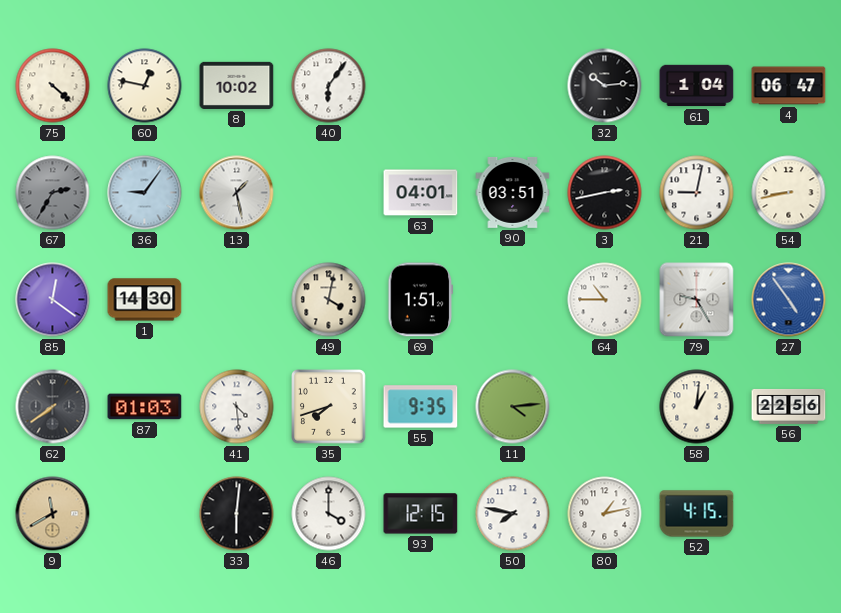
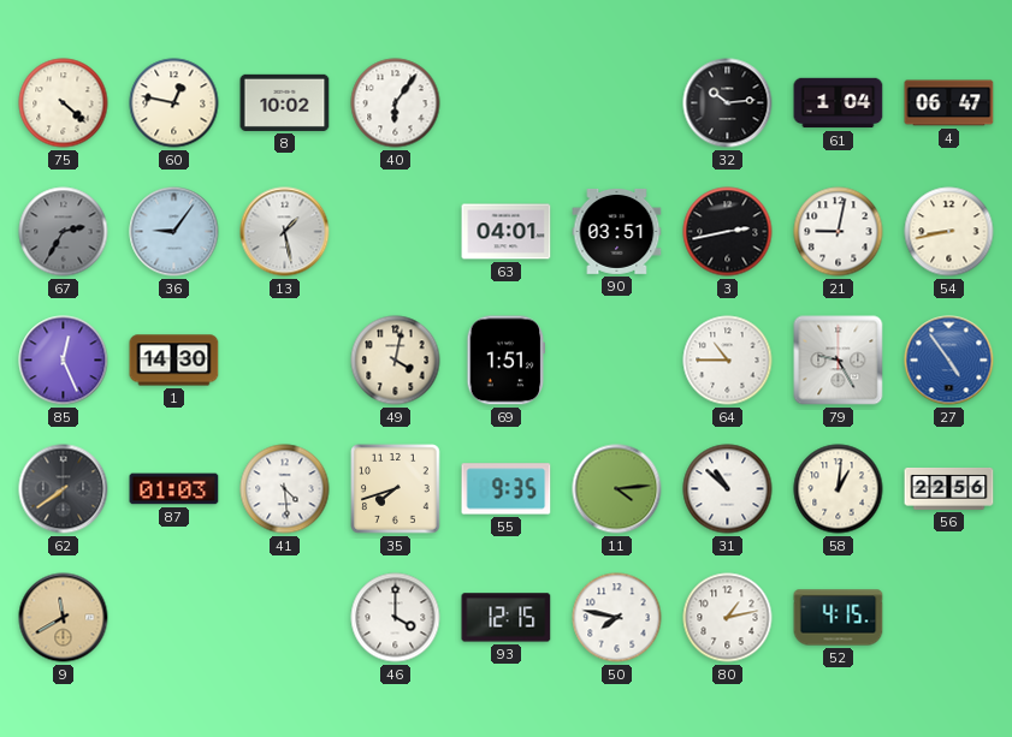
85: 12:21 -> 12:26 (64, 361)
31: none -> 10:52 (728, 489)
33: 6:01 -> none (237, 514)
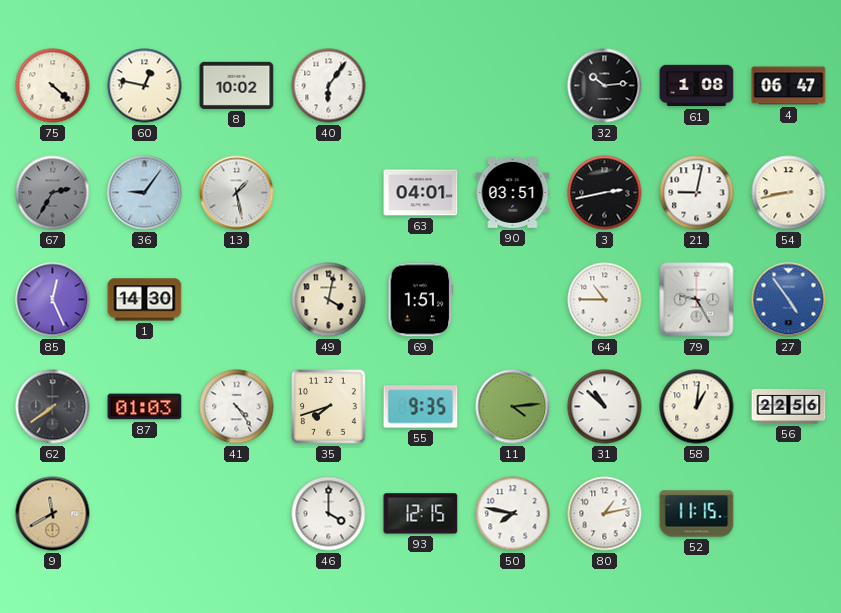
61: 1:04 -> 1:08 (697, 86)
41: 4:29 -> 4:24 (237, 407)
52: 4:15 -> 11:15 (697, 514)
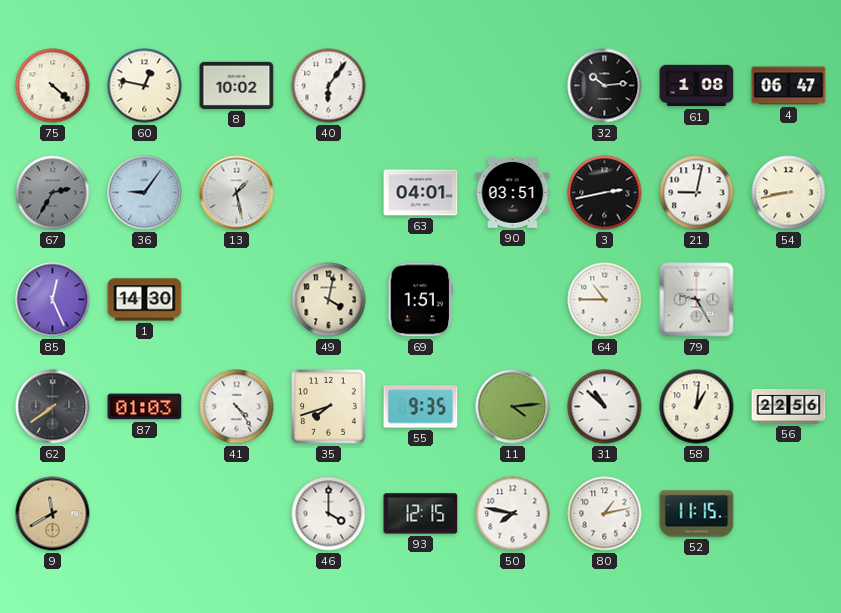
27: 4:54 -> none (789, 300)
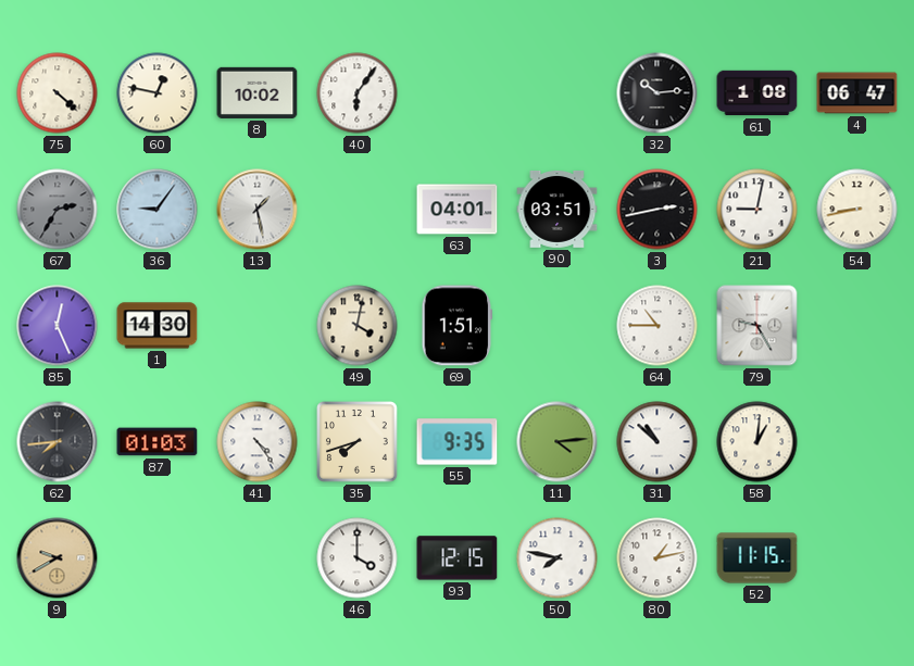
62: 7:39 -> 7:44 (58, 442)
56: 22:56 -> none (789, 406)
9: 11:40 -> 9:40 (58, 558)
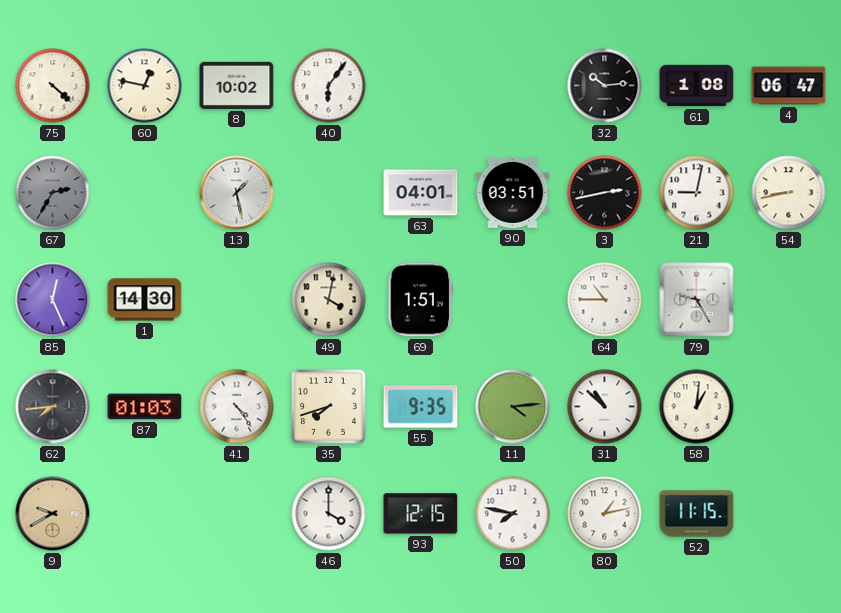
36: 9:06 -> none (158, 210)
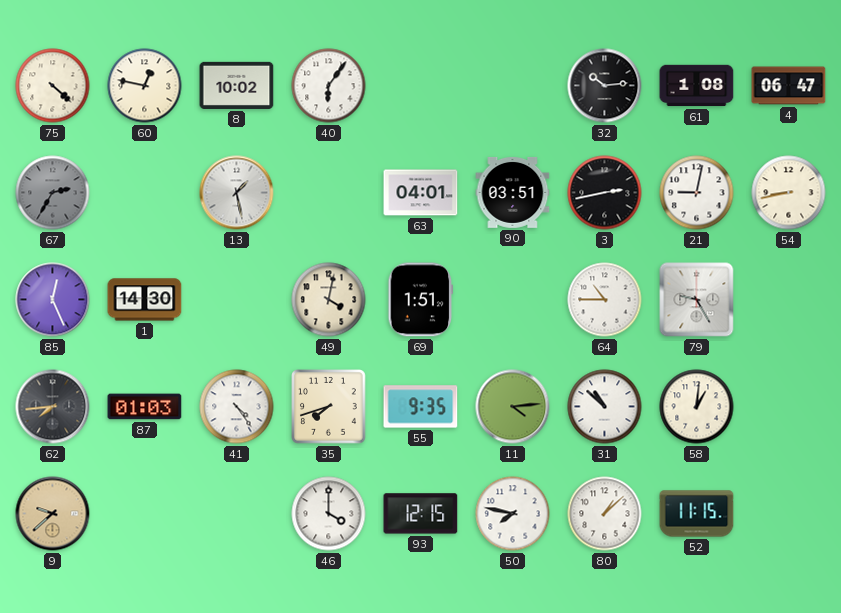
9: 9:40 -> 9:38 (53, 514)
80: 1:13 -> 1:08 (605, 514)
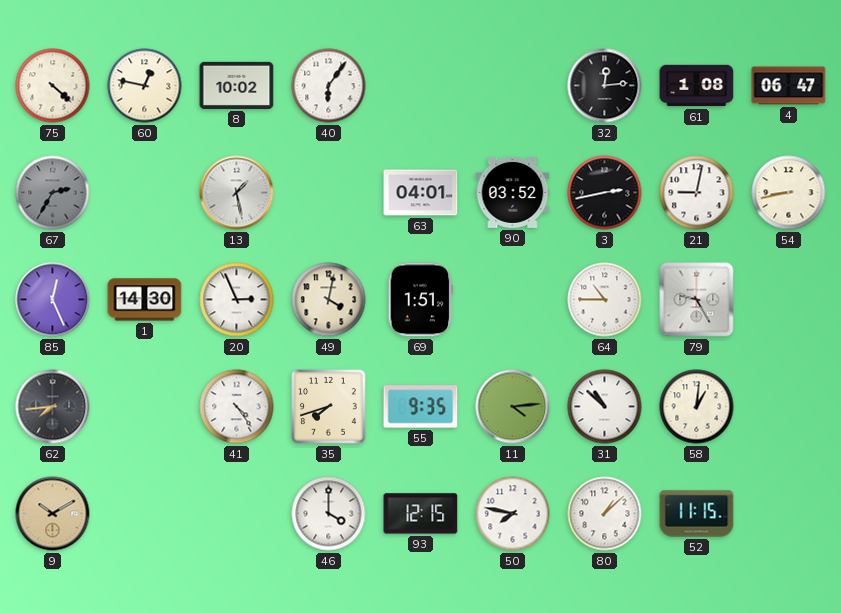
32: 10:14 -> 12:14 (605, 86)
90: 03:51 -> 03:52 (513, 192)
20: none -> 2:56 (237, 300)
87: 01:03 -> none (145, 407)
9: 9:38 -> 10:10 (53, 514)
